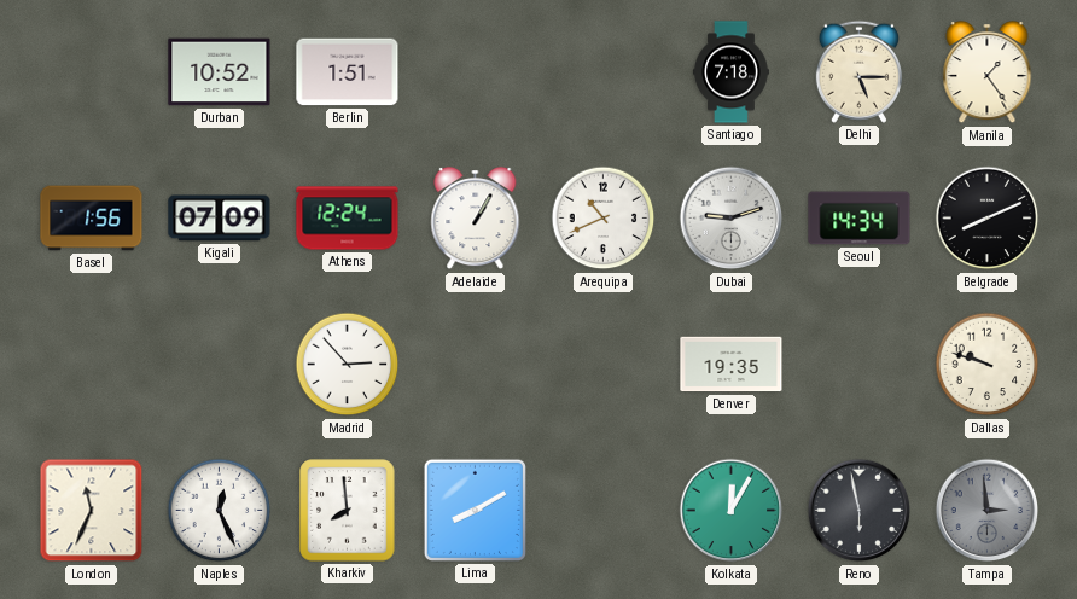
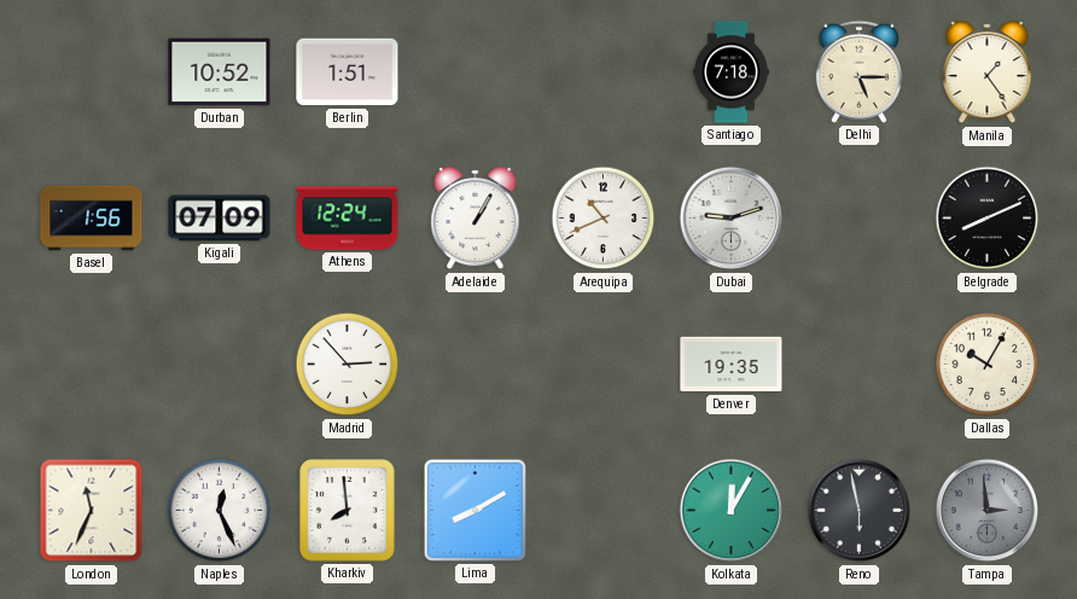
Seoul: 14:34 -> none (860, 219)
Dallas: 9:48 -> 10:05 (988, 365)
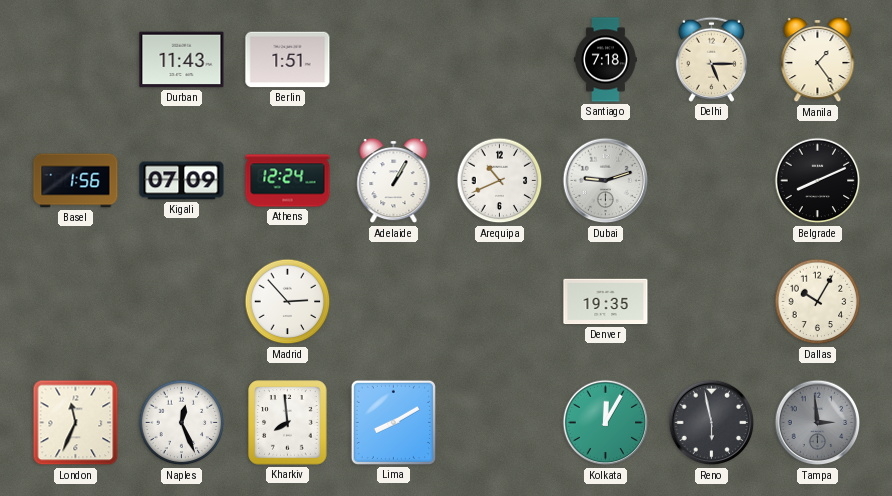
Durban: 10:52 -> 11:43 (182, 60)
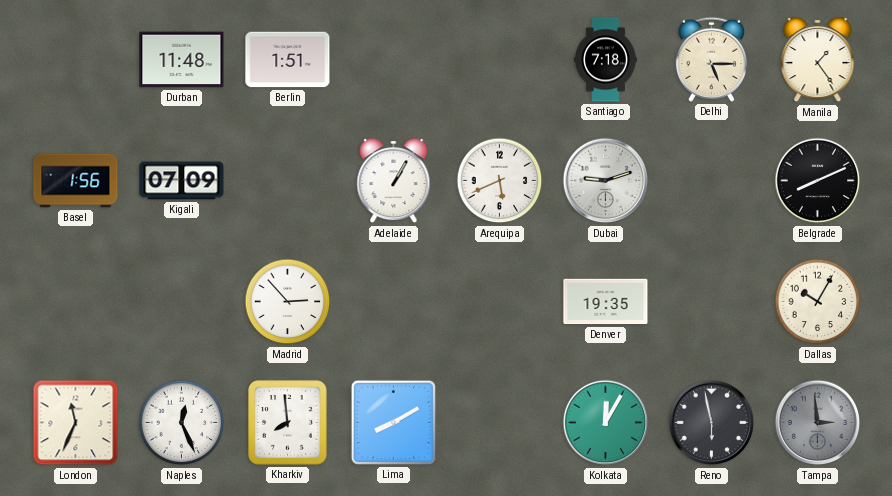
Durban: 11:43 -> 11:48 (182, 60)
Athens: 12:24 -> none (288, 181)
Arequipa: 10:41 -> 5:41 (500, 181)
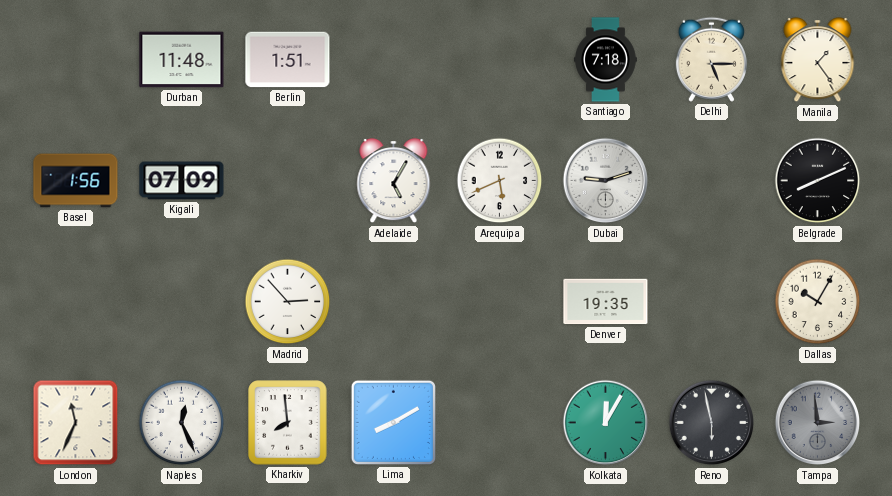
Adelaide: 1:05 -> 5:05 (394, 182)
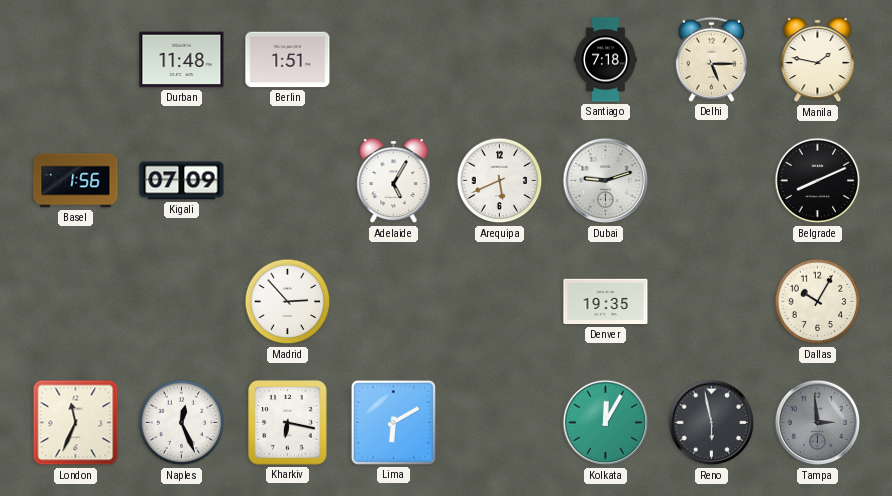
Manila: 1:24 -> 1:47 (818, 61)
Kharkiv: 7:59 -> 6:17 (288, 423)
Lima: 8:10 -> 6:10 (393, 422)
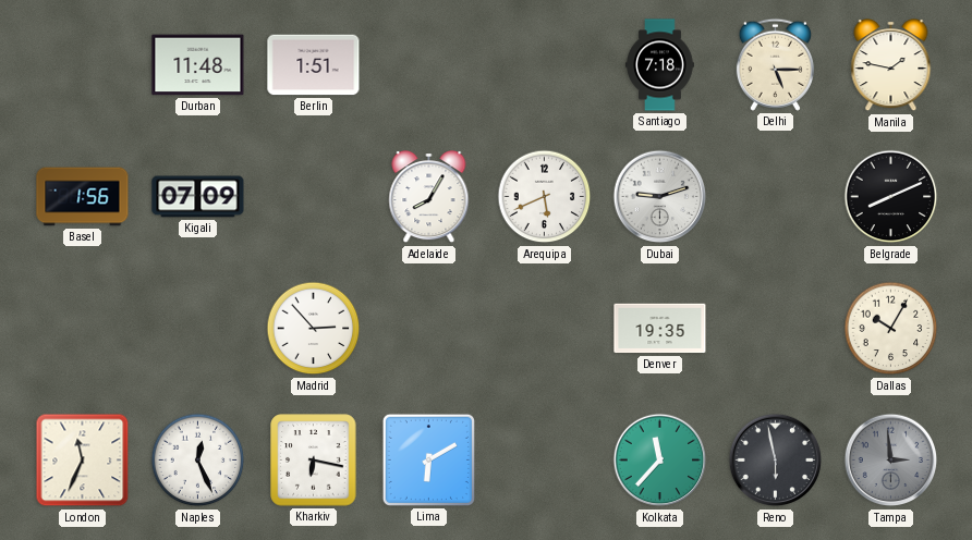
Adelaide: 5:05 -> 8:05 (429, 198)
Kolkata: 12:05 -> 11:37 (660, 461)
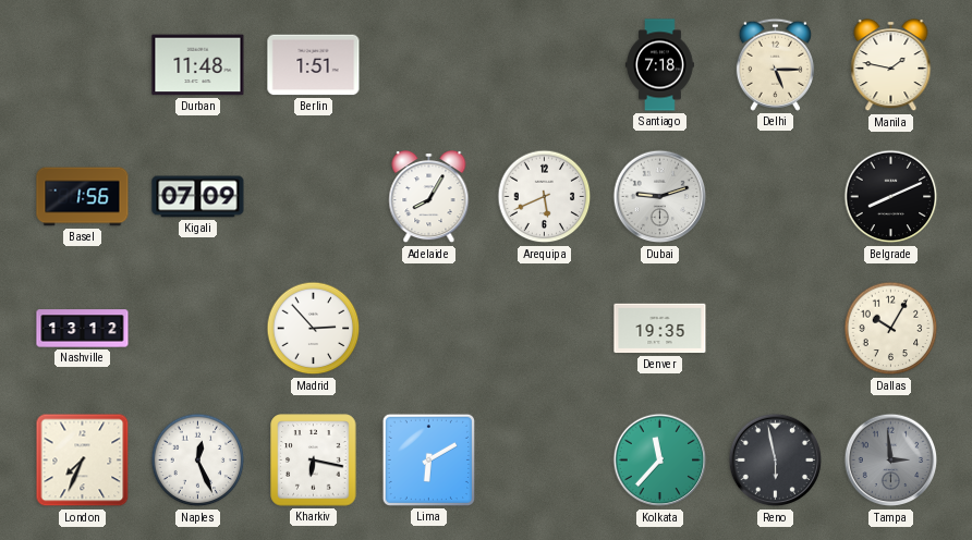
Nashville: none -> 13:12 (83, 329)
London: 11:34 -> 7:34 (83, 461)
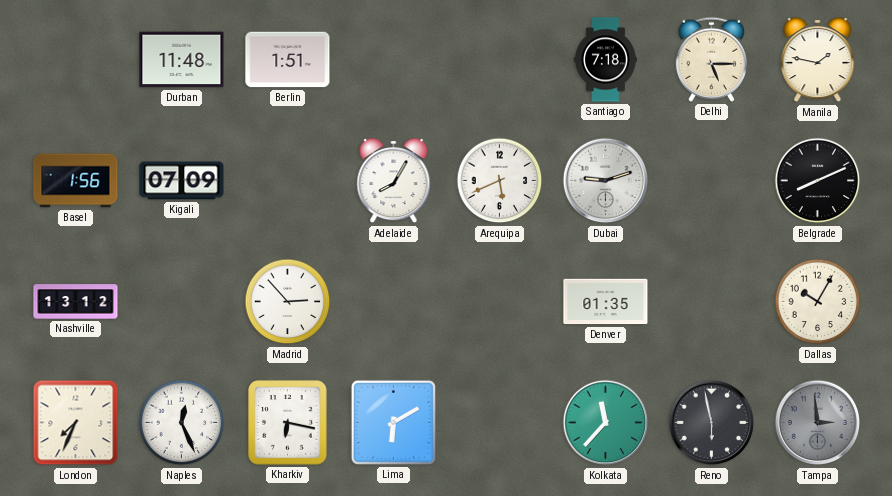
Denver: 19:35 -> 01:35 (606, 302)
